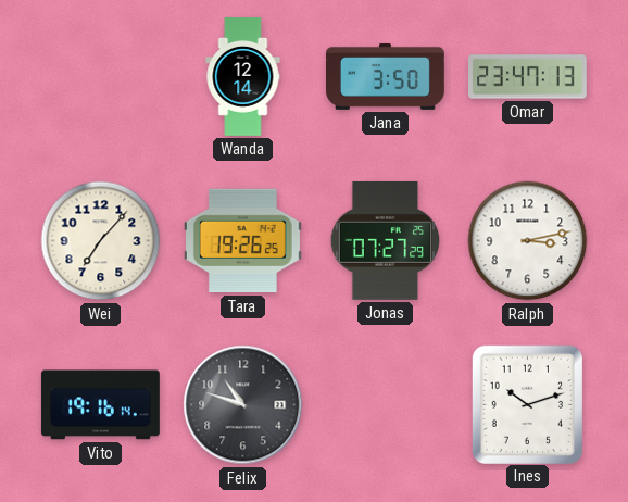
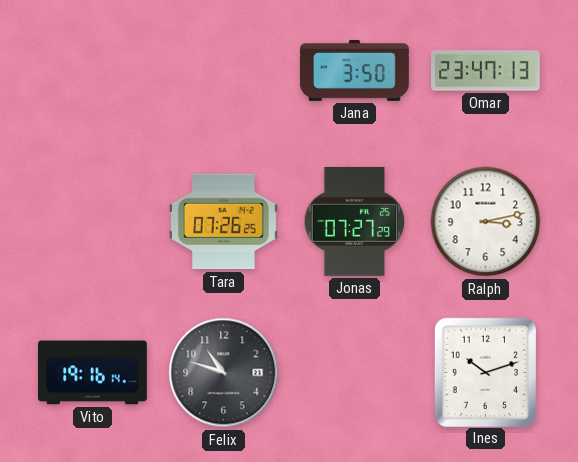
Wanda: 12:14 -> none (243, 77)
Wei: 7:07 -> none (101, 241)
Tara: 19:26 -> 07:26 (223, 222)
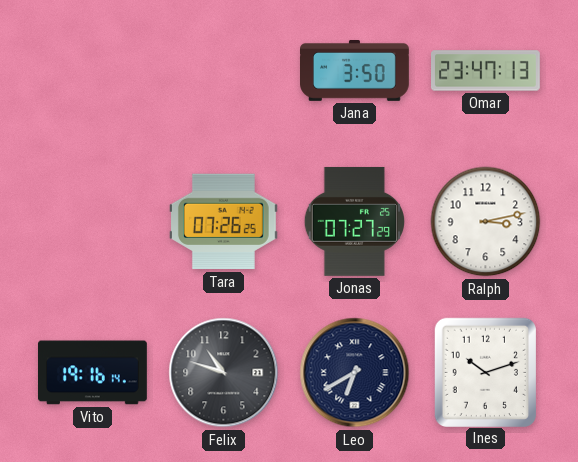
Leo: none -> 6:40 (355, 373)
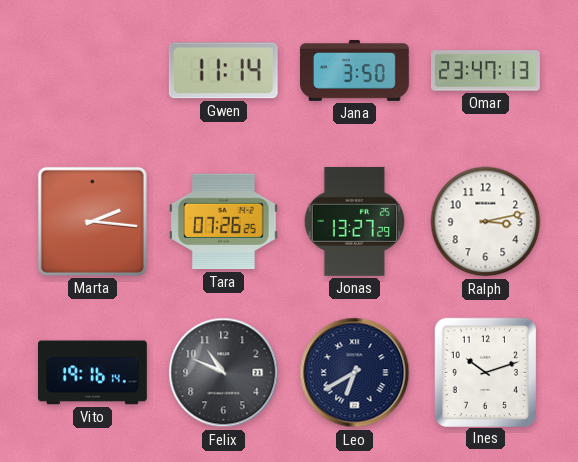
Gwen: none -> 11:14 (223, 71)
Marta: none -> 2:16 (92, 221)
Jonas: 07:27 -> 13:27 (354, 221)
Felix: 10:48 -> 10:49 (224, 373)
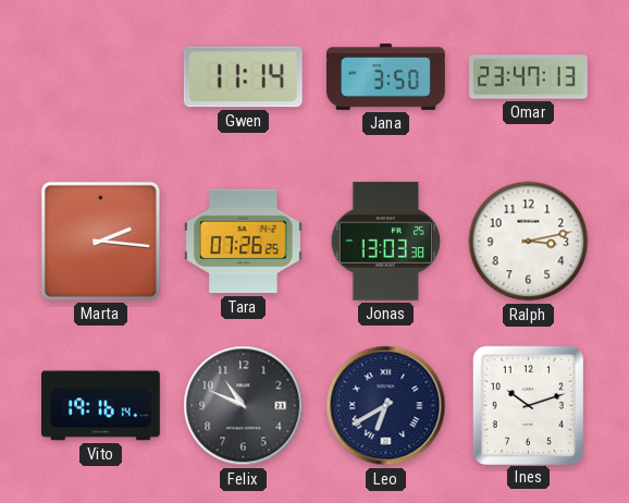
Jonas: 13:27 -> 13:03 (385, 241)
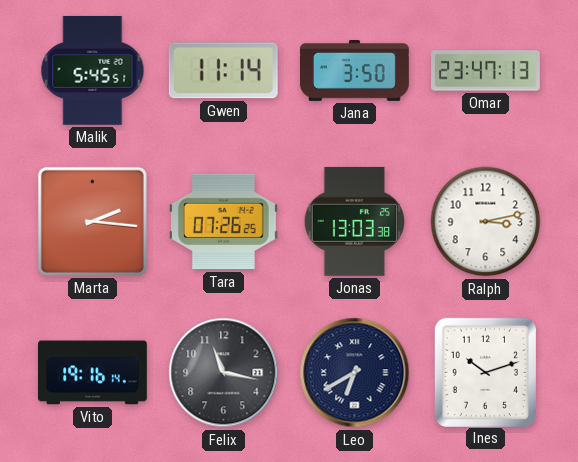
Malik: none -> 5:45 (93, 70)
Felix: 10:49 -> 11:17 (224, 373)
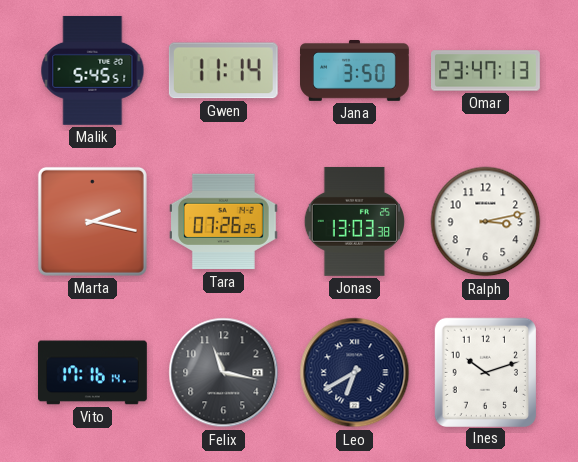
Marta: 2:16 -> 2:17 (92, 221)
Vito: 19:16 -> 17:16 (93, 373)
